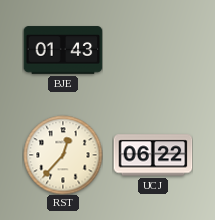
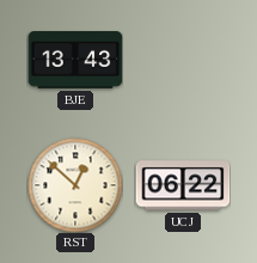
BJE: 01:43 -> 13:43 (75, 60)
RST: 12:37 -> 12:52 (75, 185)
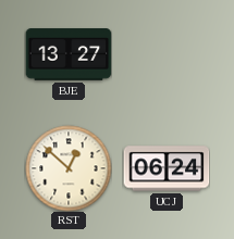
BJE: 13:43 -> 13:27 (69, 54)
UCJ: 06:22 -> 06:24 (167, 168)
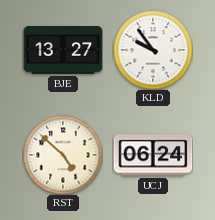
KLD: none -> 9:54 (153, 50)
RST: 12:52 -> 4:52 (63, 155)
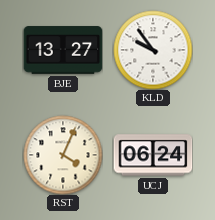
RST: 4:52 -> 4:04 (63, 155)
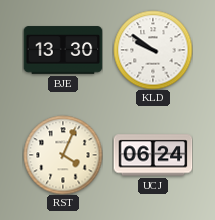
BJE: 13:27 -> 13:30 (63, 50)
KLD: 9:54 -> 9:51 (153, 50)
